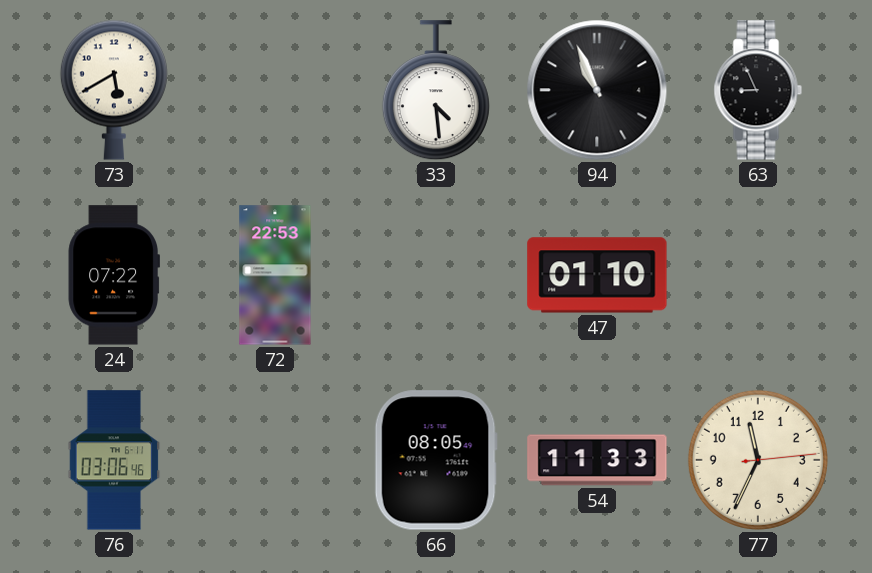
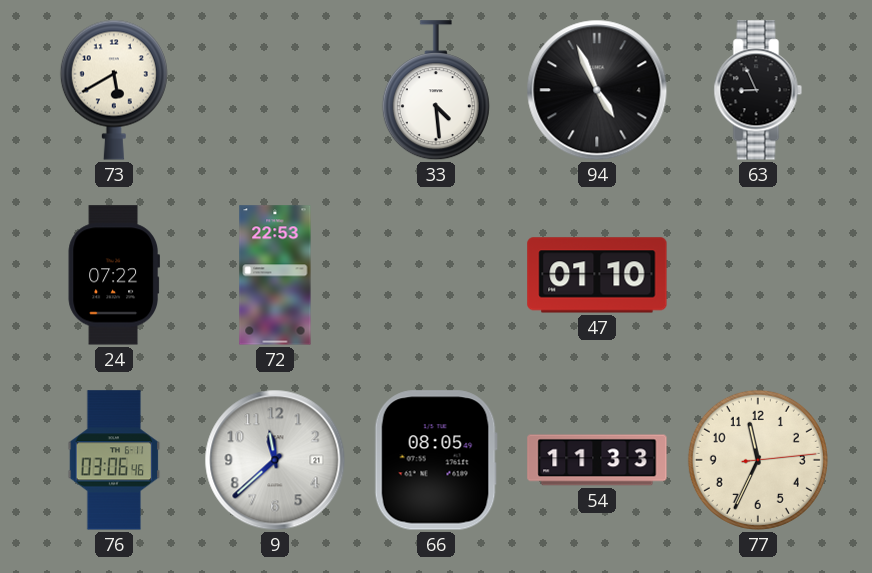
94: 10:56 -> 4:56 (597, 90)
9: none -> 11:38 (275, 460)
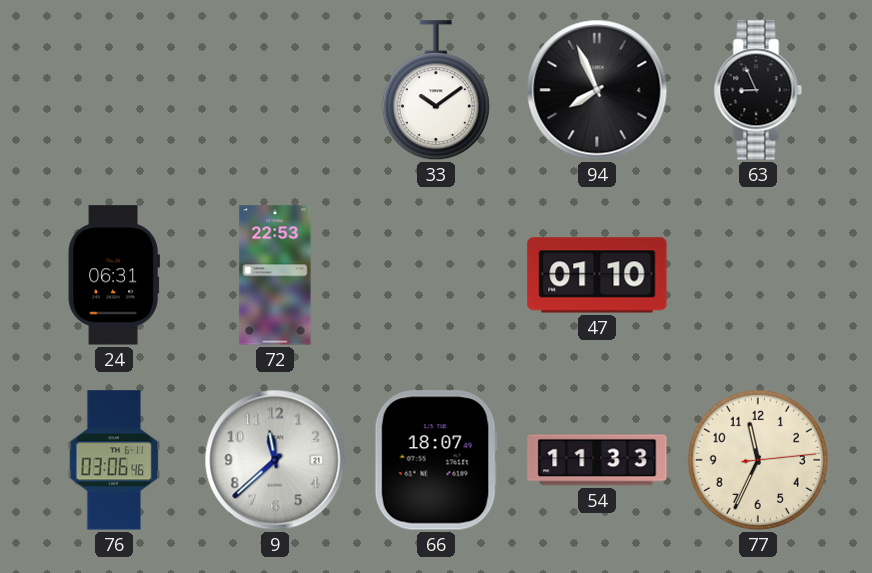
73: 5:40 -> none (114, 90)
33: 4:29 -> 10:09 (436, 91)
94: 4:56 -> 7:56 (597, 90)
24: 07:22 -> 06:31 (113, 275)
66: 08:05 -> 18:07 (436, 460)
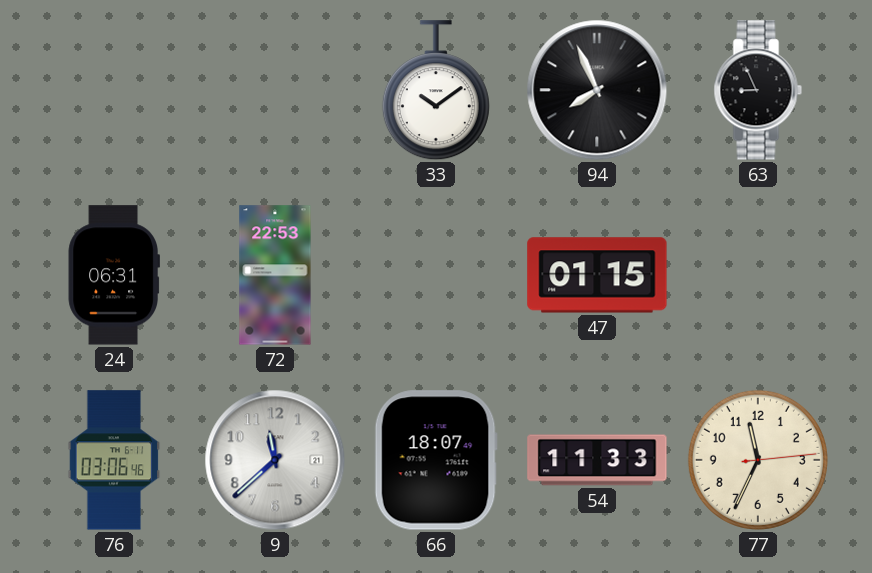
47: 01:10 -> 01:15 (597, 275)
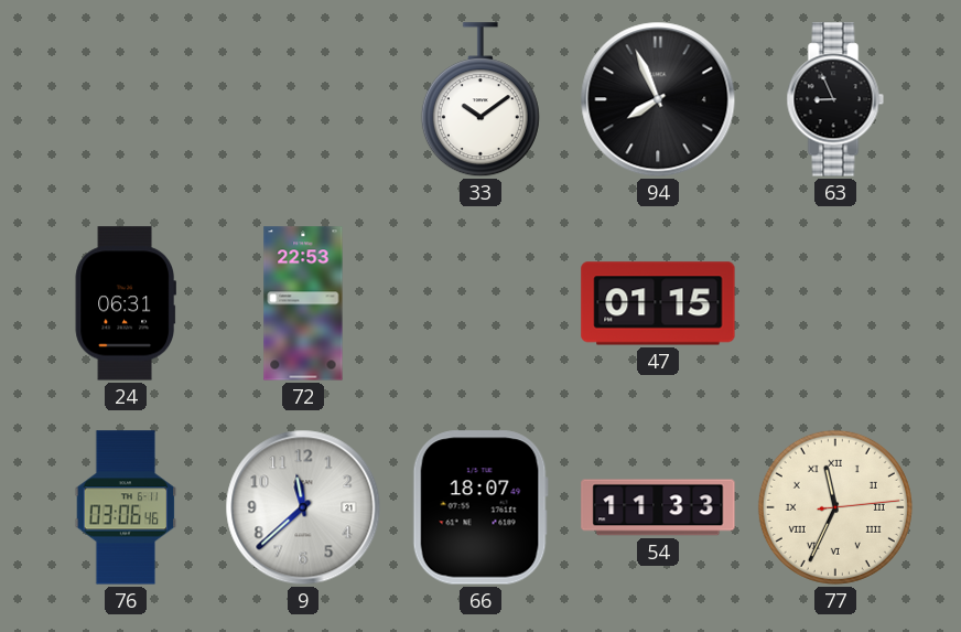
77 numerals: Arabic -> Roman (835, 507)
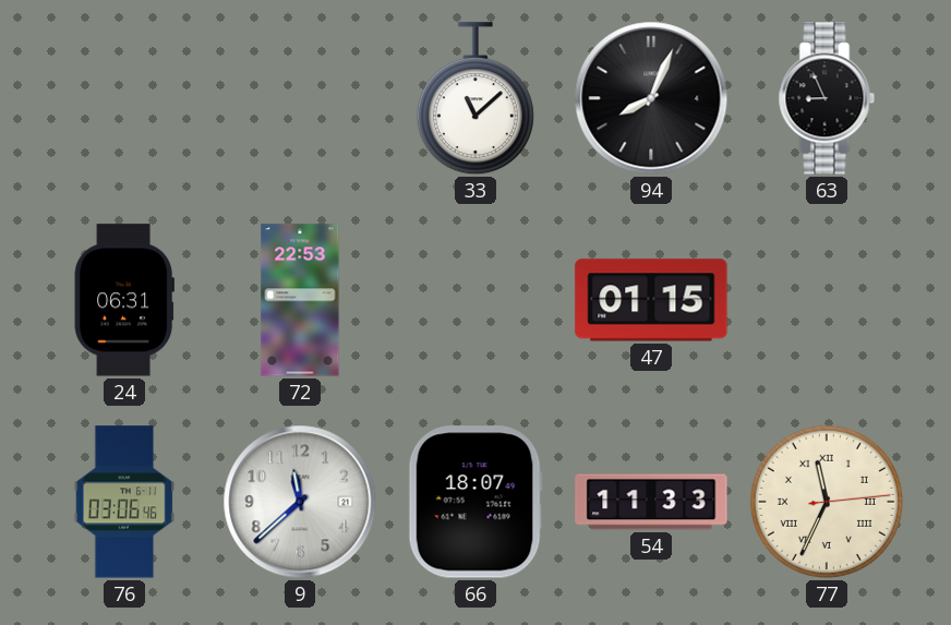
33: 10:09 -> 11:08 (475, 99)
94: 7:56 -> 8:04 (651, 98)
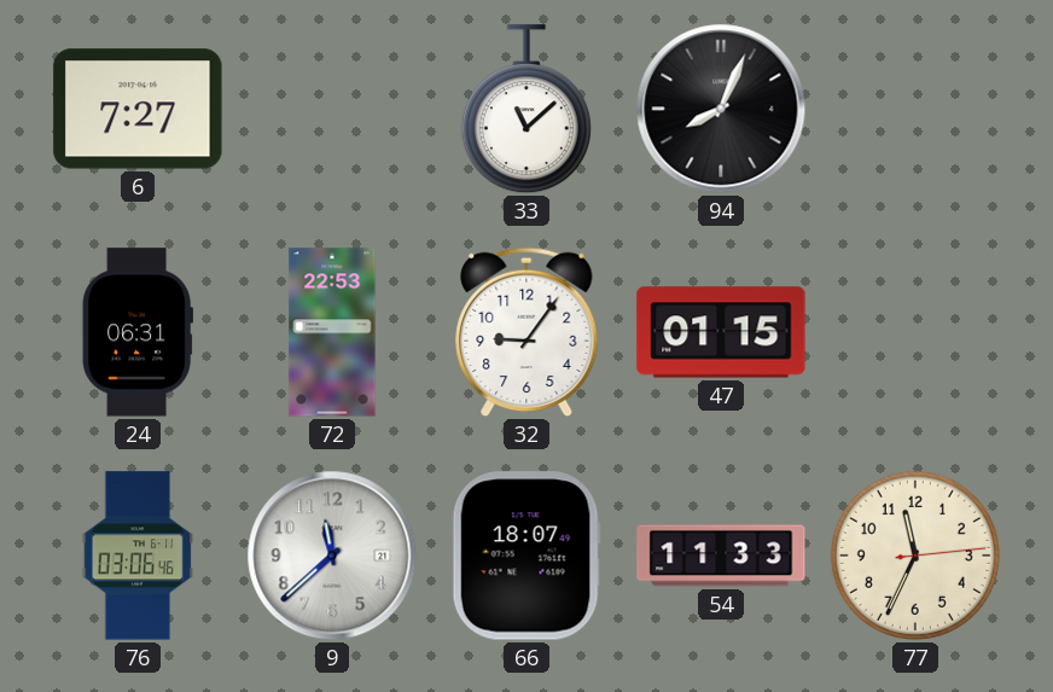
6: none -> 7:27 (138, 109)
63: 8:56 -> none (827, 98)
32: none -> 9:06 (526, 332)
77 numerals: Roman -> Arabic (915, 556)
